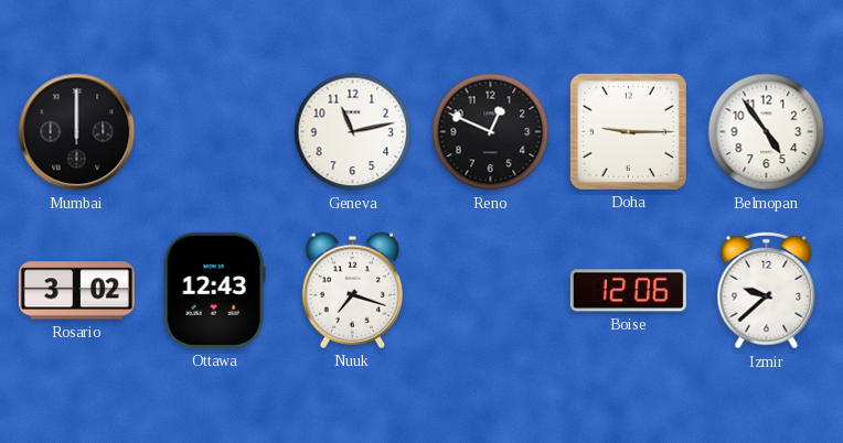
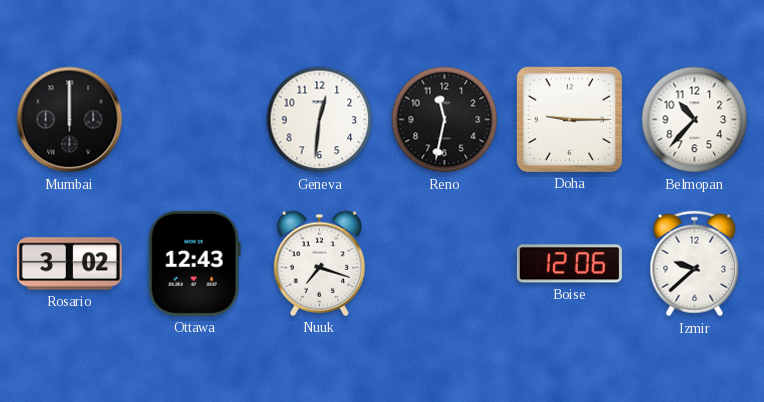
Geneva: 11:13 -> 12:31 (320, 120)
Reno: 12:49 -> 11:32 (445, 120)
Belmopan: 4:54 -> 10:37 (695, 120)
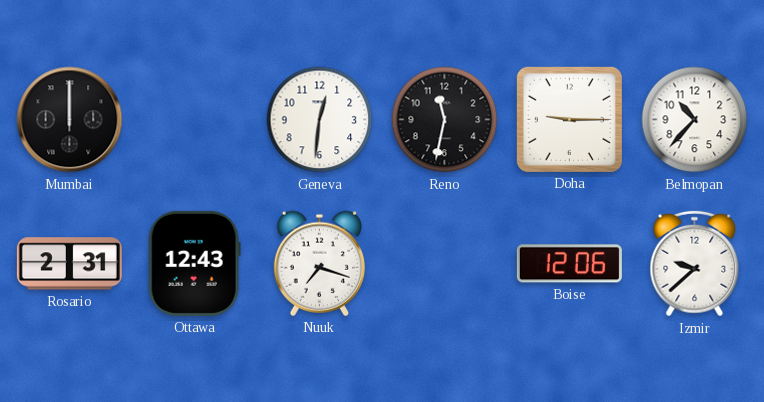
Rosario: 3:02 -> 2:31 (69, 264)
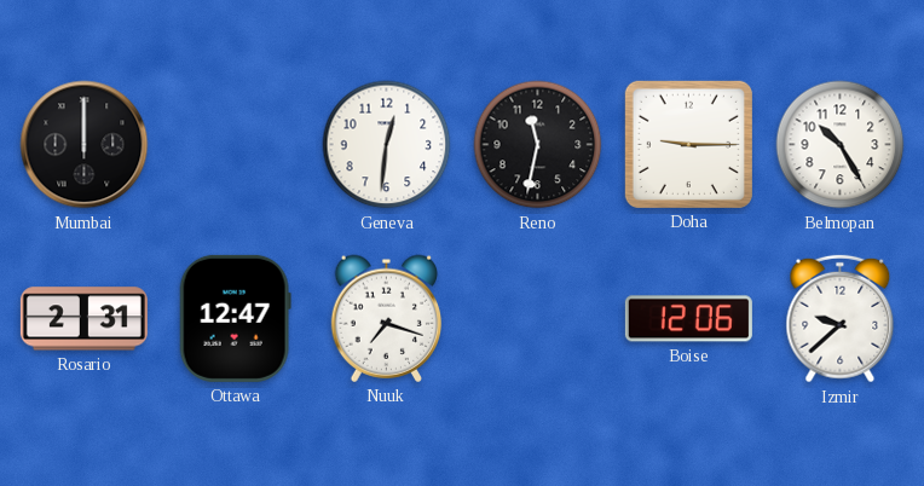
Belmopan: 10:37 -> 10:25 (841, 145)
Ottawa: 12:43 -> 12:47 (235, 318)
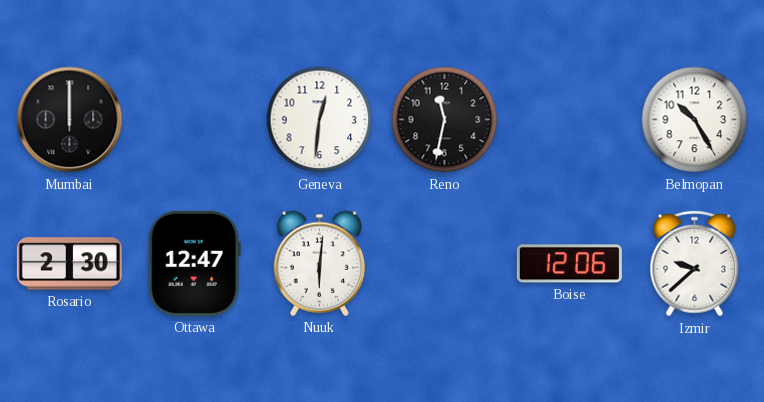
Doha: 9:15 -> none (688, 144)
Rosario: 2:31 -> 2:30 (69, 264)
Nuuk: 7:18 -> 6:01 (320, 263)
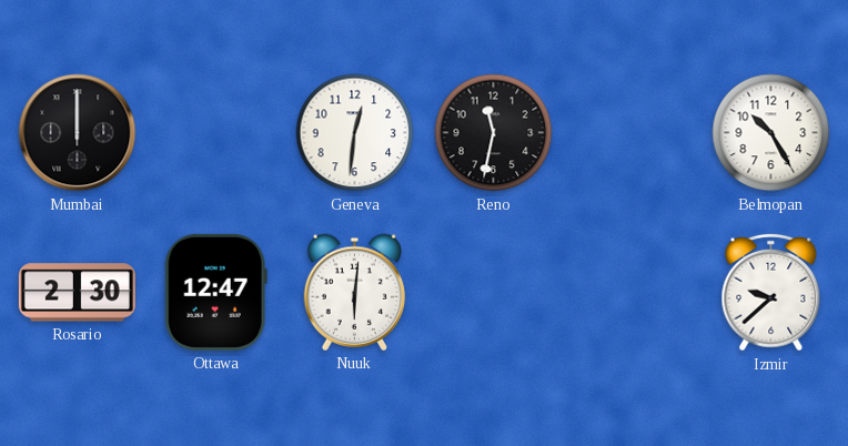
Boise: 12:06 -> none (569, 264)
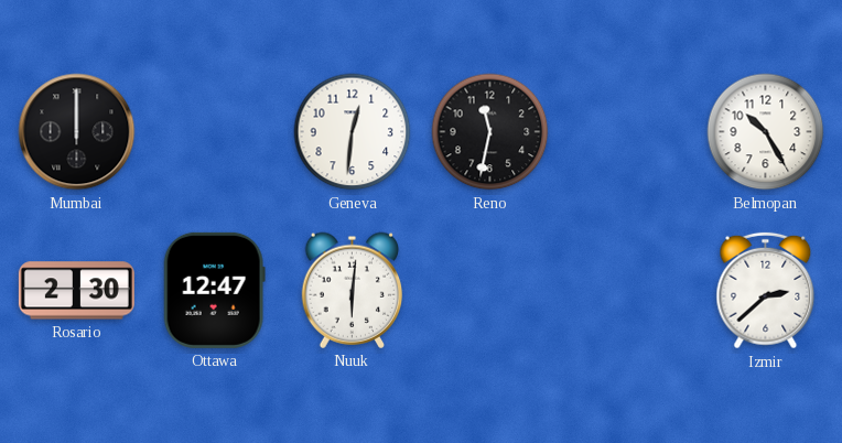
Izmir: 9:38 -> 2:38 (766, 291)
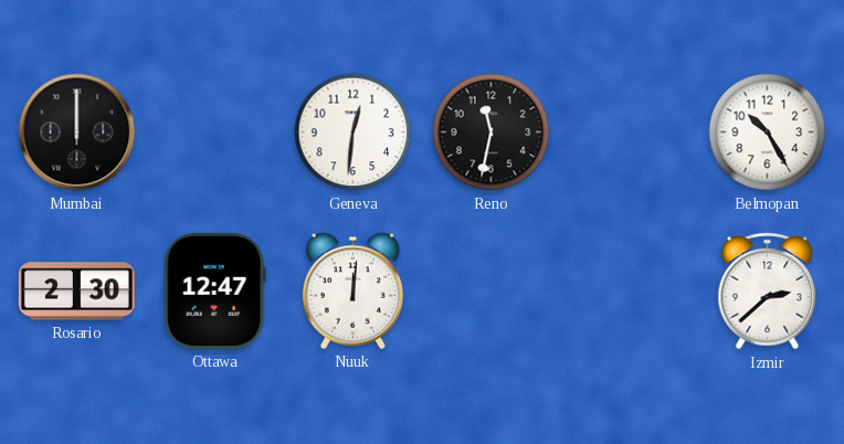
Nuuk: 6:01 -> 12:01 (354, 290)
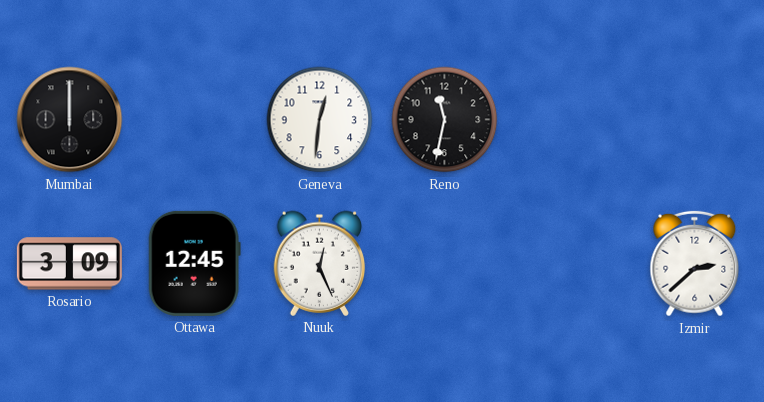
Belmopan: 10:25 -> none (768, 133)
Rosario: 2:30 -> 3:09 (69, 264)
Ottawa: 12:47 -> 12:45 (194, 263)
Nuuk: 12:01 -> 12:26 (320, 263)
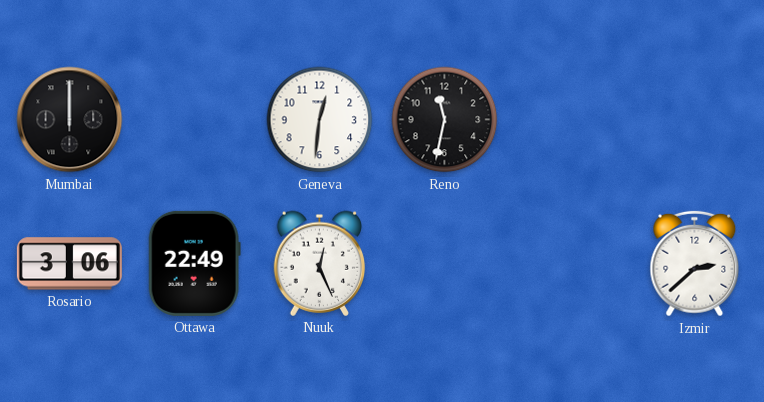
Rosario: 3:09 -> 3:06 (69, 264)
Ottawa: 12:45 -> 22:49 (194, 263)
